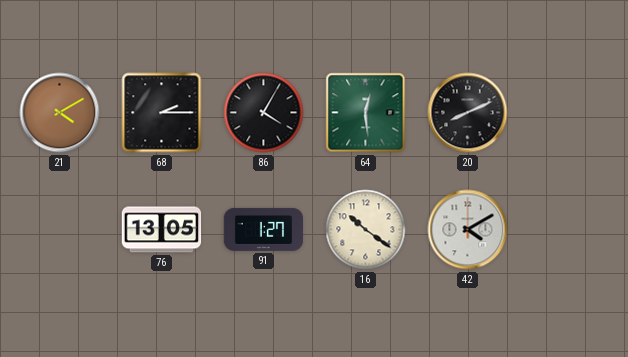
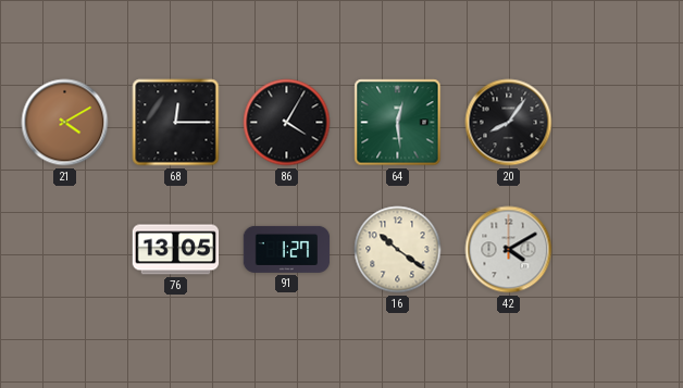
68: 2:15 -> 12:15 (176, 123)
20: 8:11 -> 8:06 (509, 123)
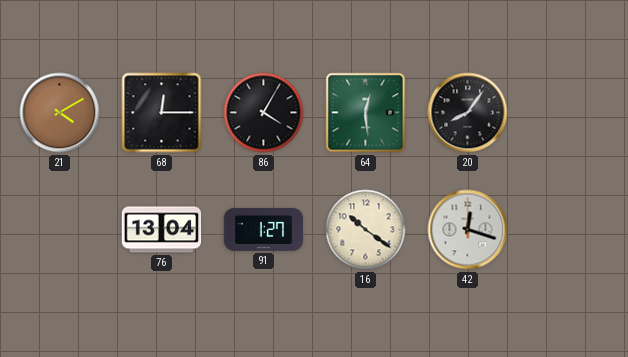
76: 13:05 -> 13:04 (162, 230)
42: 4:10 -> 12:18 (468, 230)
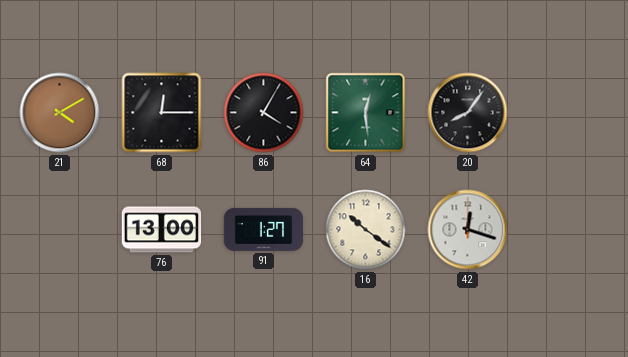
76: 13:04 -> 13:00 (162, 230)
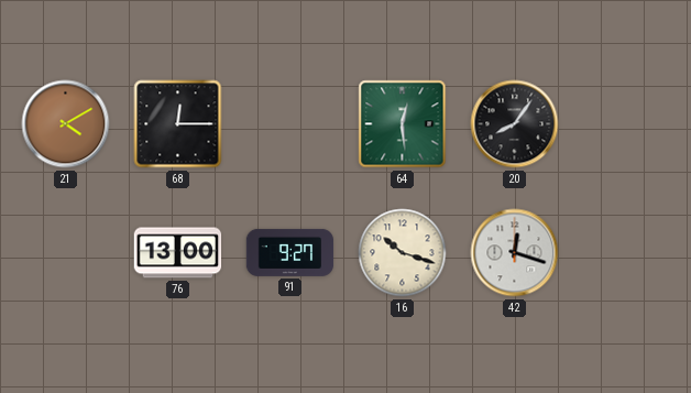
86: 4:05 -> none (264, 113)
91: 1:27 -> 9:27 (290, 252)
16: 10:21 -> 10:18 (403, 253)
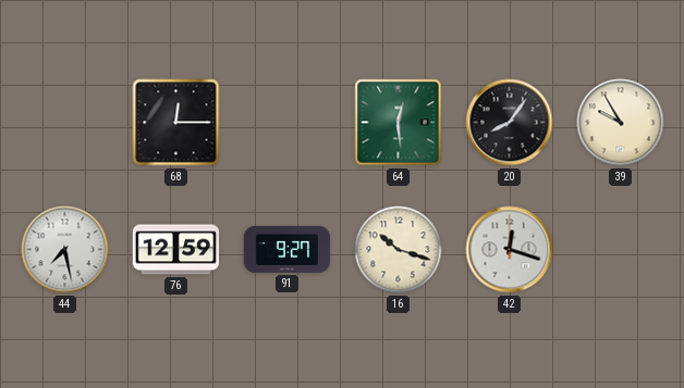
21: 4:10 -> none (66, 124)
39: none -> 9:55 (621, 123)
44: none -> 7:28 (65, 250)
76: 13:00 -> 12:59 (176, 250)
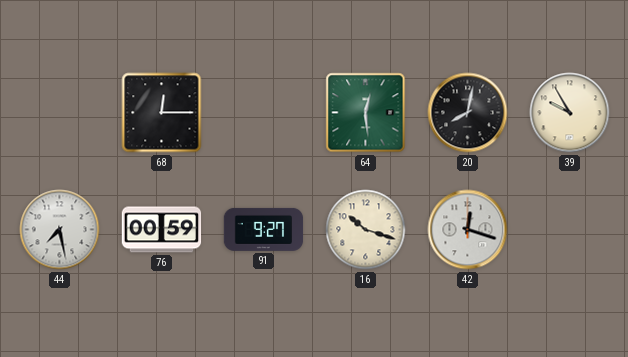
20: 8:06 -> 8:02 (468, 113)
76: 12:59 -> 00:59 (162, 230)
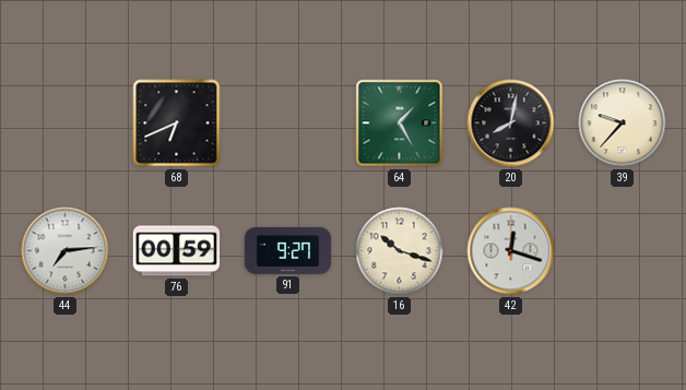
68: 12:15 -> 6:41 (177, 123)
64: 12:29 -> 1:25 (400, 123)
39: 9:55 -> 9:37 (623, 123)
44: 7:28 -> 7:14 (66, 251)
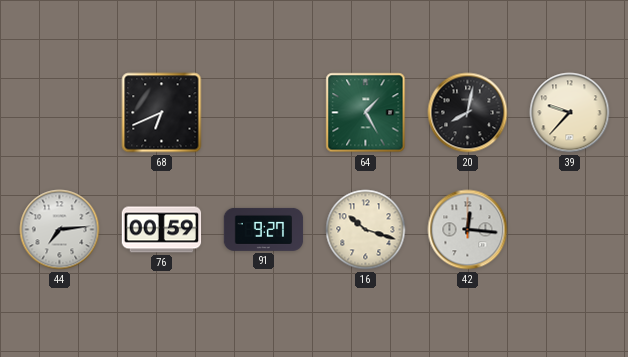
42: 12:18 -> 12:16 (468, 230)
